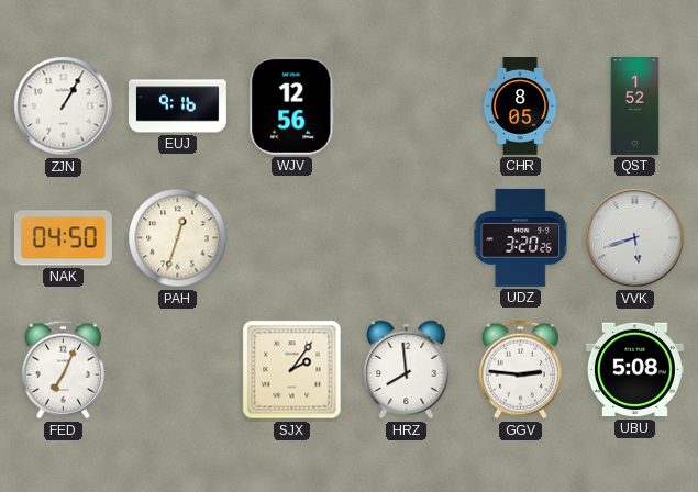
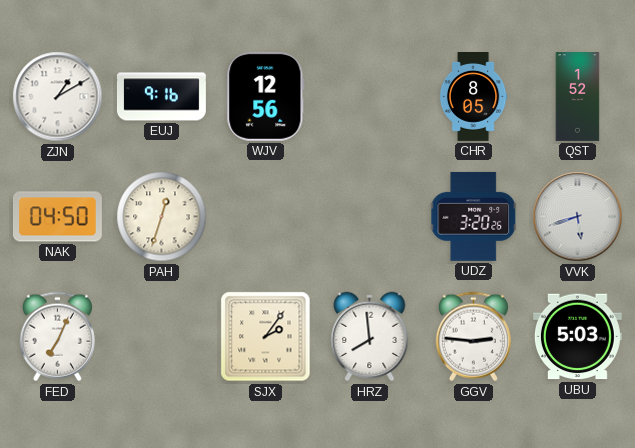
ZJN: 1:05 -> 1:10 (58, 97)
UBU: 5:08 -> 5:03 (577, 337)
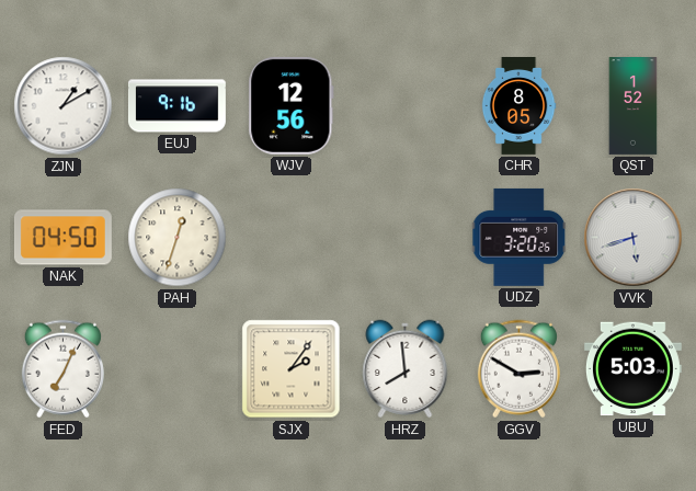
GGV: 2:46 -> 2:50 (518, 369)
